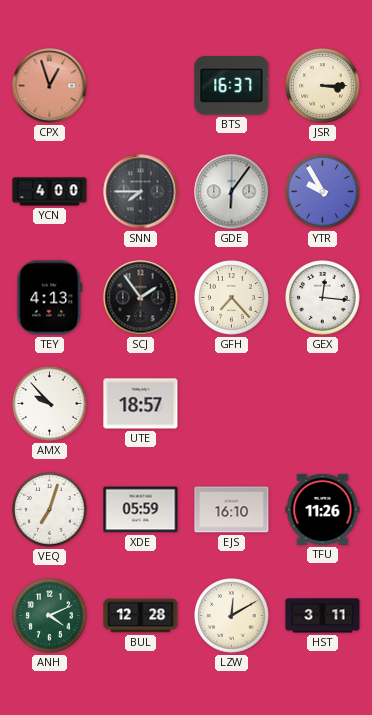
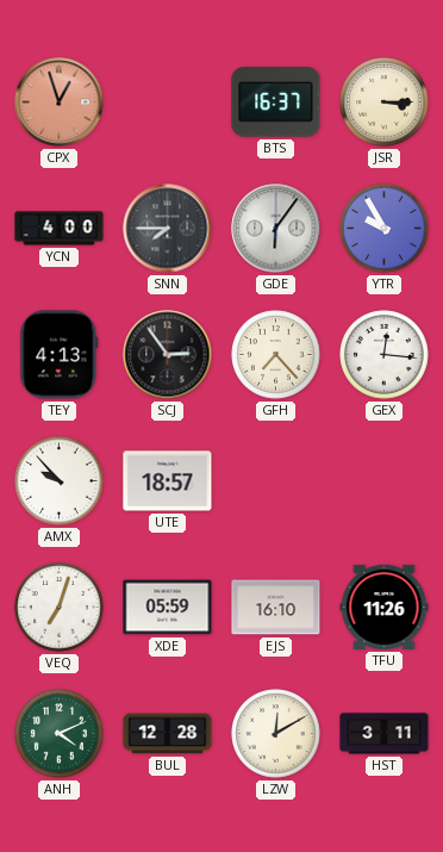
SCJ: 1:54 -> 2:54 (168, 355)
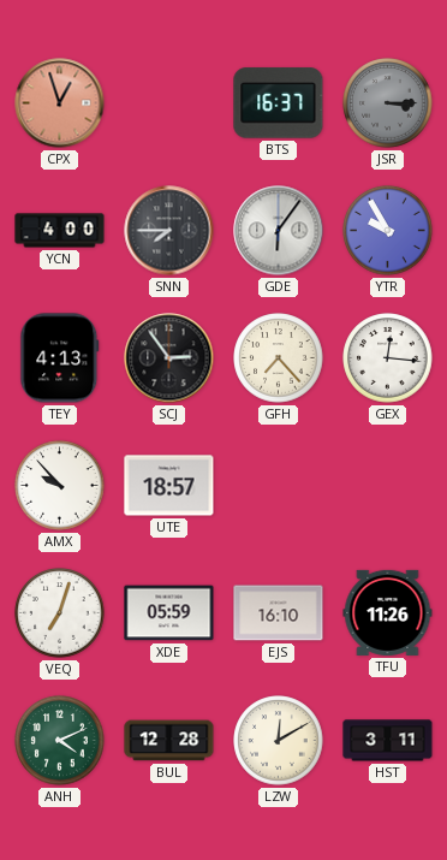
JSR dial: cream -> grey (388, 103)
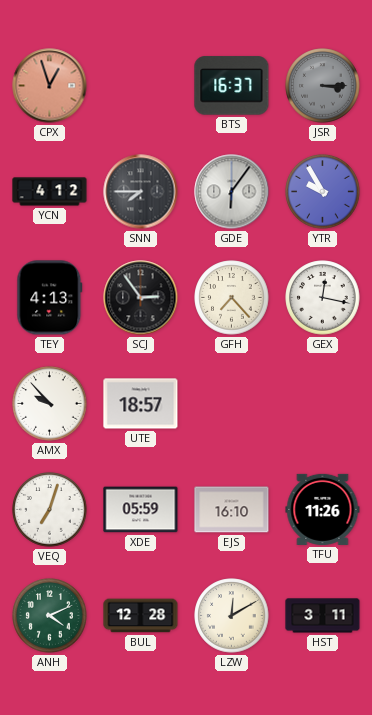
YCN: 4:00 -> 4:12 (50, 192)
GEX: 12:16 -> 12:17 (323, 298)
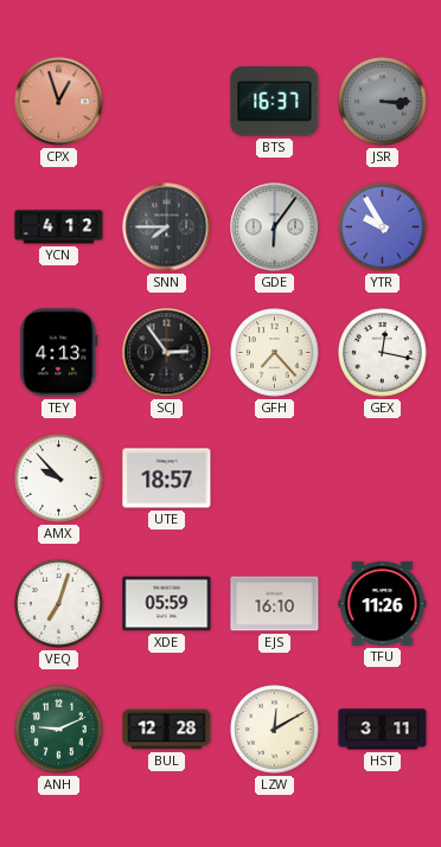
ANH: 4:11 -> 9:11 (59, 730)
